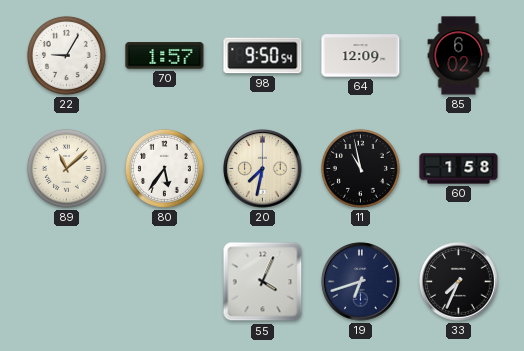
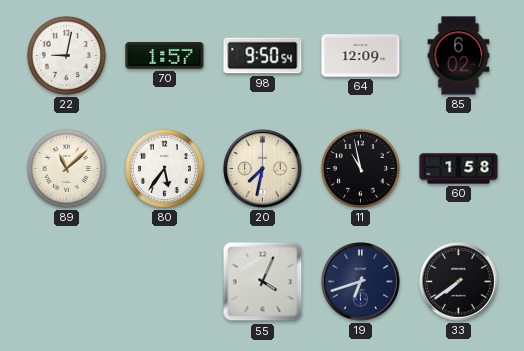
22: 9:05 -> 9:02 (66, 55)
33: 7:34 -> 7:39 (459, 282)
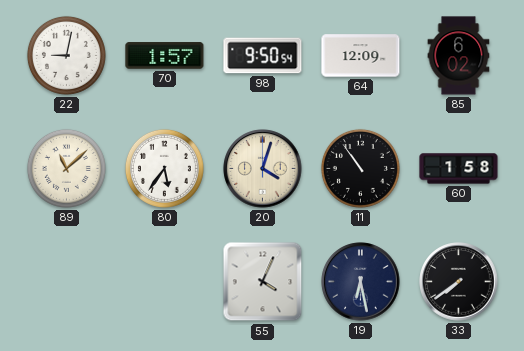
20: 7:32 -> 4:03 (263, 169)
11: 10:58 -> 10:54 (360, 168)
19: 6:42 -> 6:28 (361, 282)
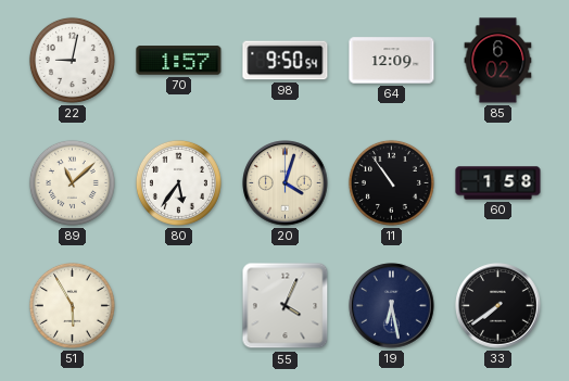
51: none -> 5:55 (72, 305)
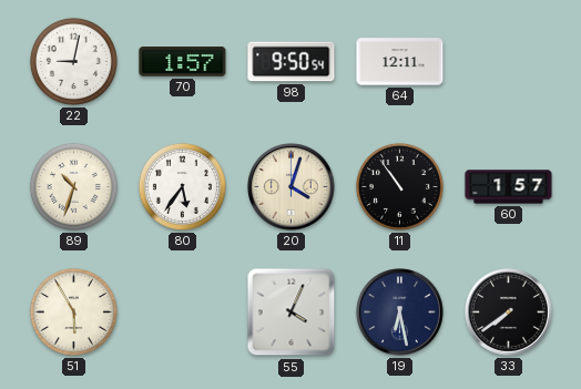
64: 12:09 -> 12:11 (400, 62)
85: 6:02 -> none (498, 61)
89: 11:08 -> 10:33 (73, 186)
60: 1:58 -> 1:57 (509, 187)
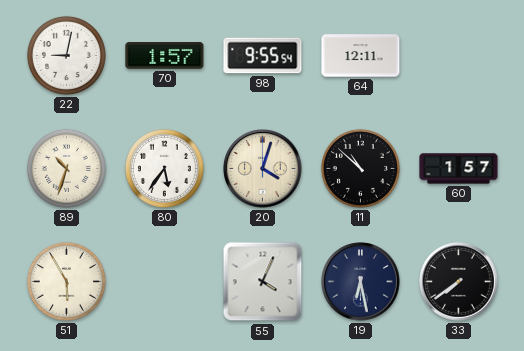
98: 9:50 -> 9:55 (263, 56)
11: 10:54 -> 10:52 (360, 168)
